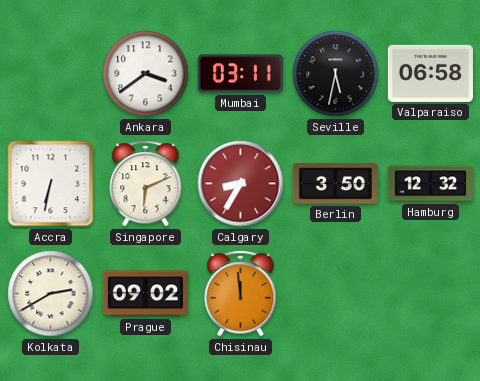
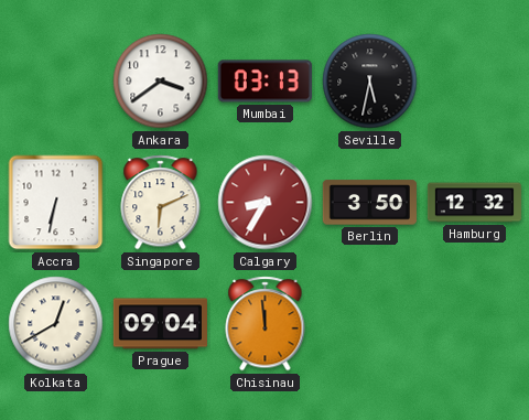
Mumbai: 03:11 -> 03:13 (264, 82)
Valparaiso: 06:58 -> none (430, 73)
Kolkata: 2:40 -> 12:40 (56, 324)
Prague: 09:02 -> 09:04 (160, 324)
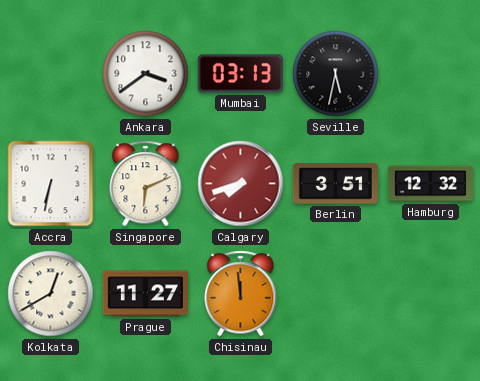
Calgary: 8:35 -> 7:42 (241, 184)
Berlin: 3:50 -> 3:51 (335, 184)
Prague: 09:04 -> 11:27 (145, 294)
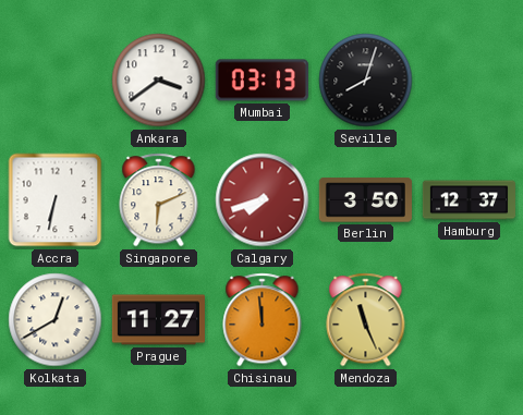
Seville: 5:32 -> 8:03 (366, 81)
Berlin: 3:51 -> 3:50 (365, 200)
Hamburg: 12:32 -> 12:37 (469, 200)
Mendoza: none -> 11:26 (366, 320)
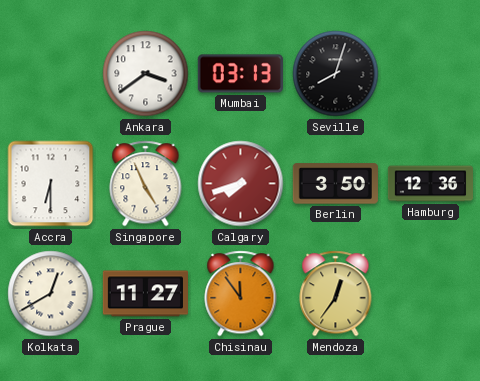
Accra: 6:32 -> 6:30 (51, 184)
Singapore: 6:11 -> 4:56 (146, 184)
Hamburg: 12:37 -> 12:36 (430, 184)
Chisinau: 11:59 -> 11:54 (241, 294)
Mendoza: 11:26 -> 12:36 (336, 294)
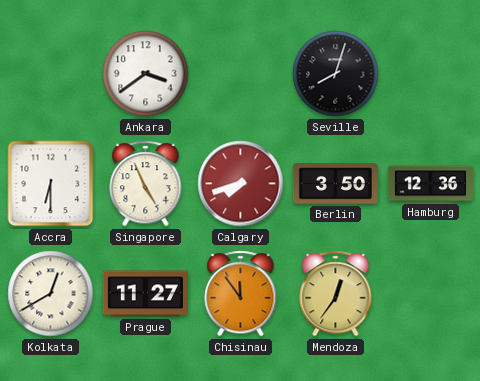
Mumbai: 03:13 -> none (240, 74)
